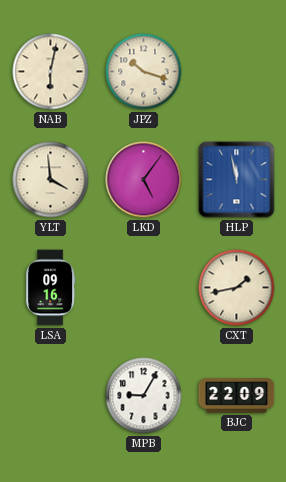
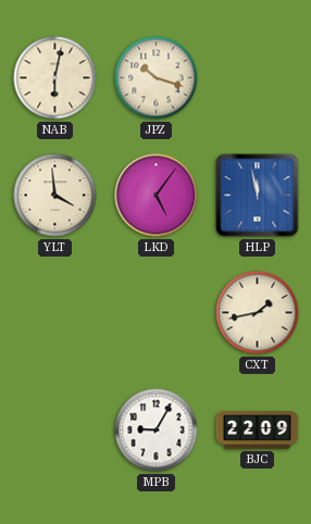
LSA: 09:16 -> none (51, 288)
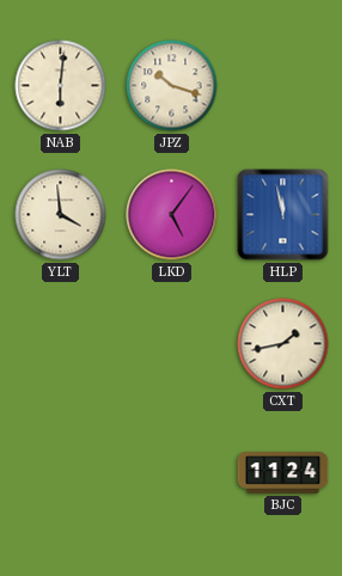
NAB: 6:02 -> 6:01 (61, 86)
MPB: 9:05 -> none (157, 431)
BJC: 22:09 -> 11:24 (283, 473)
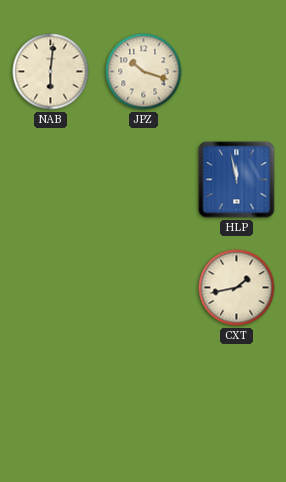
YLT: 3:59 -> none (61, 215)
LKD: 5:06 -> none (172, 215)
BJC: 11:24 -> none (283, 473)
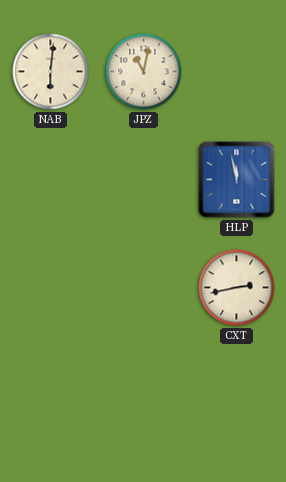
JPZ: 10:18 -> 11:02 (144, 72)
CXT: 1:43 -> 2:43 (237, 288)
